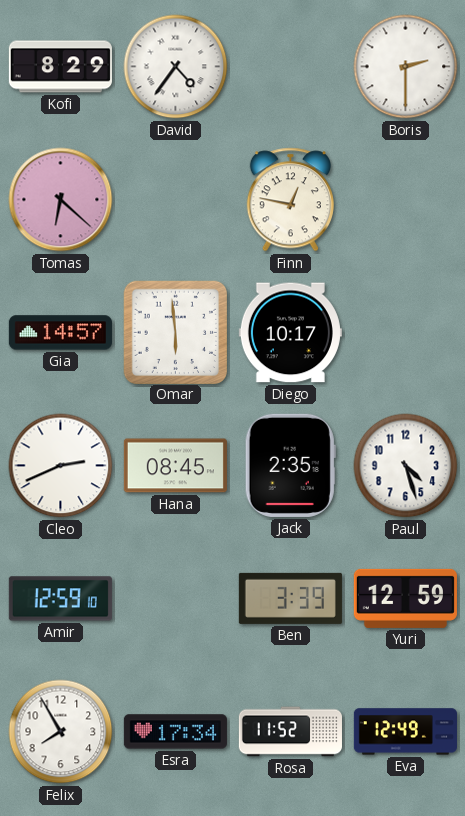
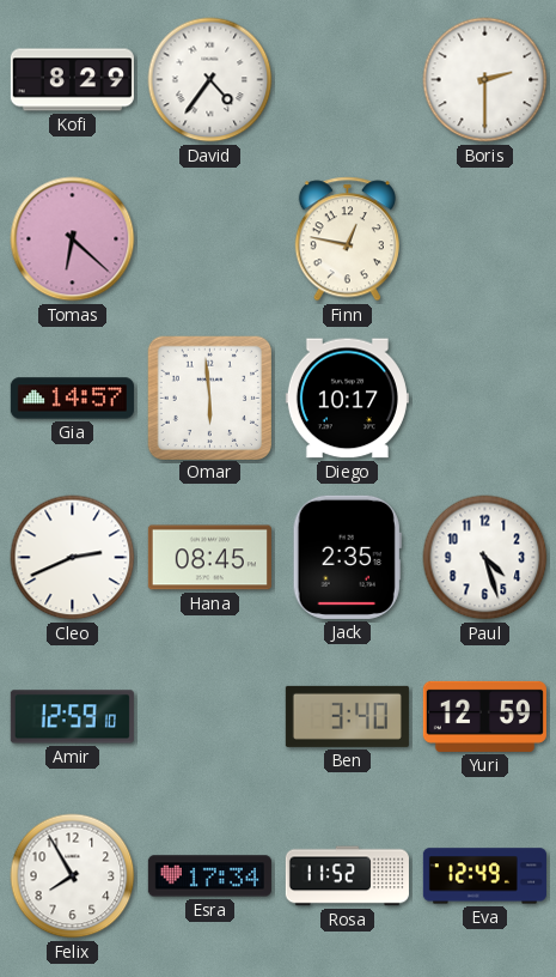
Ben: 3:39 -> 3:40 (347, 716)
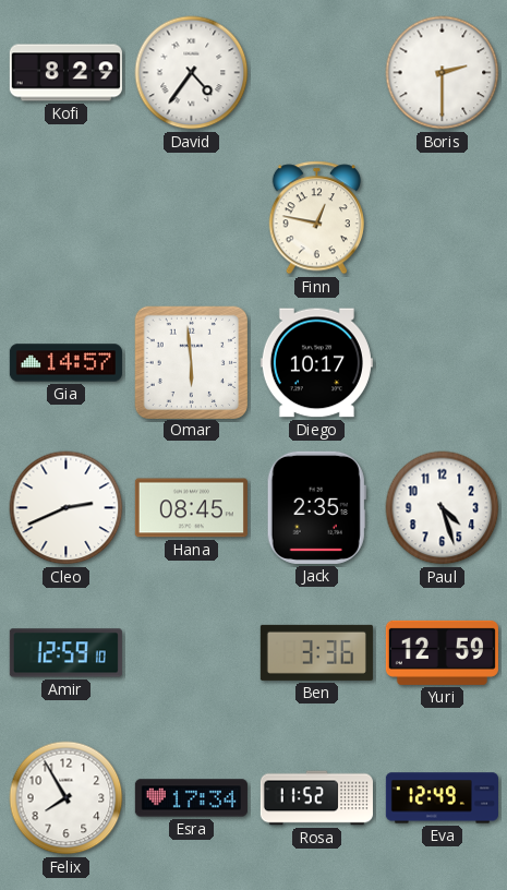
Tomas: 6:22 -> none (73, 239)
Ben: 3:40 -> 3:36 (316, 652)
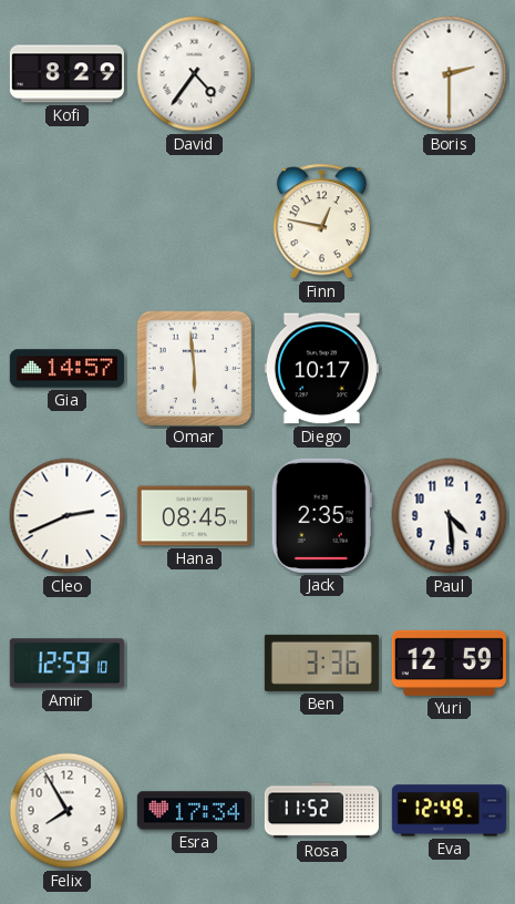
Paul: 4:27 -> 4:29 (450, 516)
